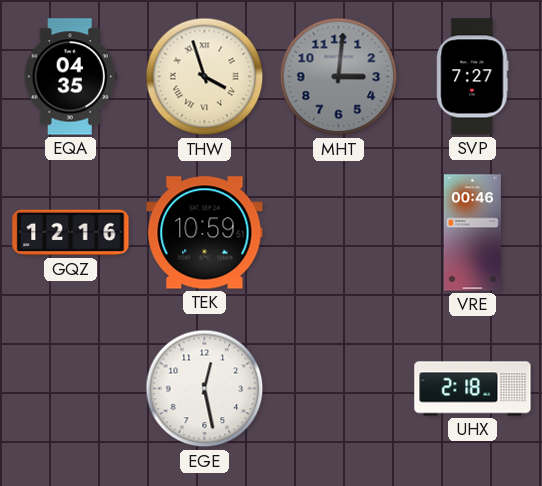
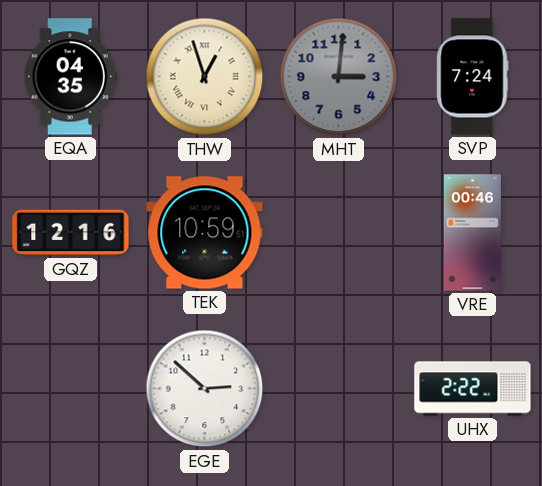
THW: 3:57 -> 12:57 (205, 77)
SVP: 7:27 -> 7:24 (473, 77)
EGE: 12:28 -> 2:52 (205, 389)
UHX: 2:18 -> 2:22 (473, 389)
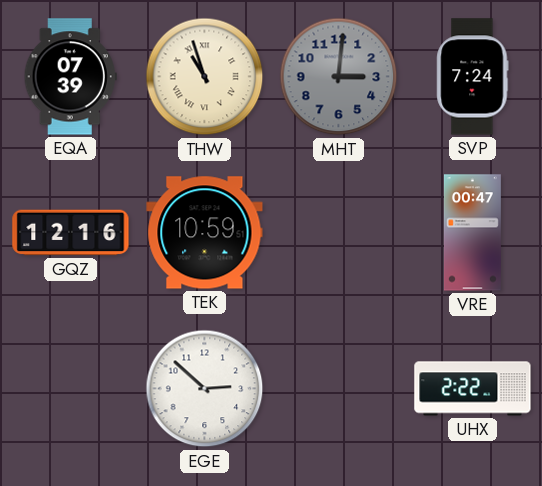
EQA: 04:35 -> 07:39 (70, 77)
THW: 12:57 -> 10:57 (205, 77)
VRE: 00:46 -> 00:47 (472, 233)
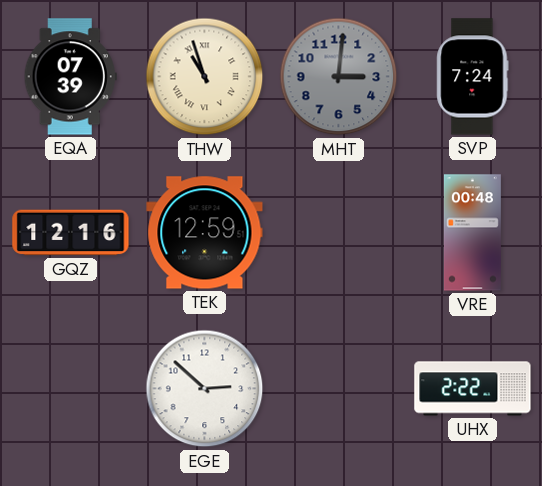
TEK: 10:59 -> 12:59 (205, 233)
VRE: 00:47 -> 00:48 (472, 233)
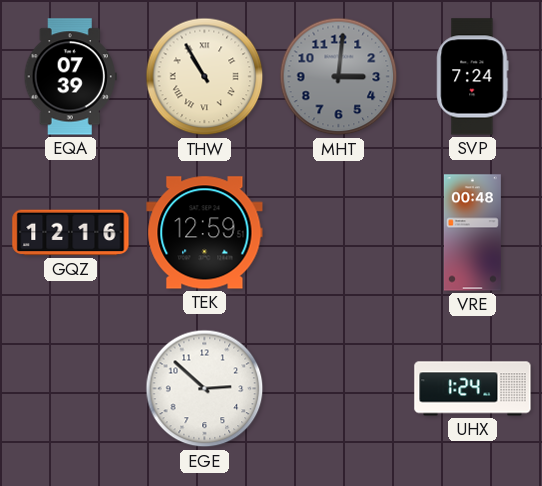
THW: 10:57 -> 10:55 (205, 77)
UHX: 2:22 -> 1:24 (473, 389)
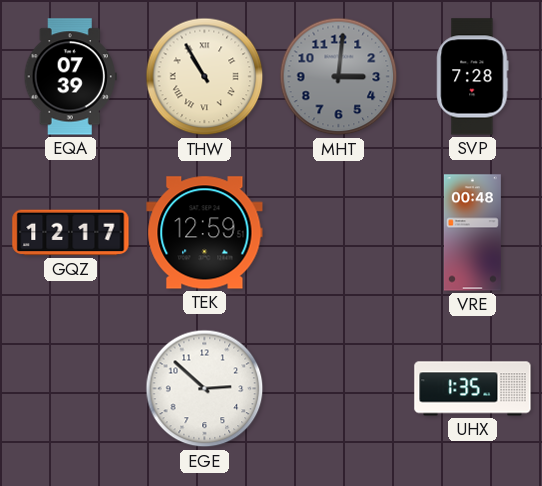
SVP: 7:24 -> 7:28 (473, 77)
GQZ: 12:16 -> 12:17 (71, 233)
UHX: 1:24 -> 1:35 (473, 389)
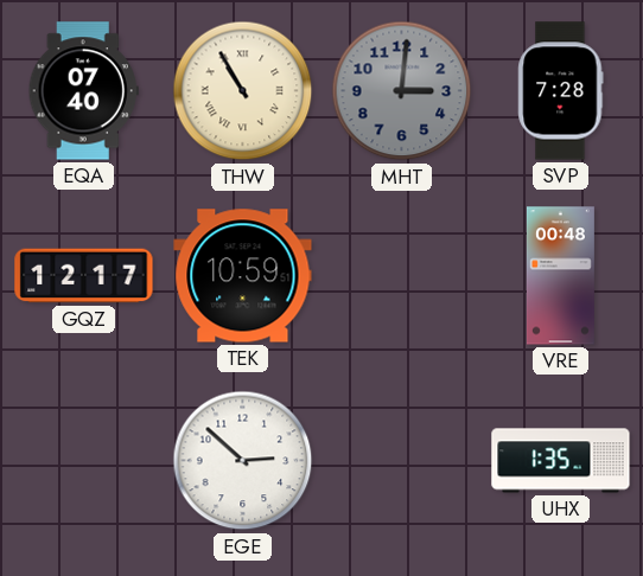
EQA: 07:39 -> 07:40 (83, 91)
TEK: 12:59 -> 10:59 (243, 276)
